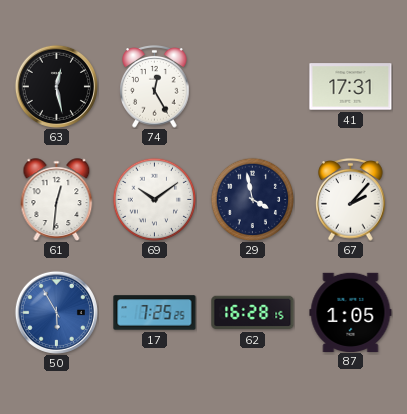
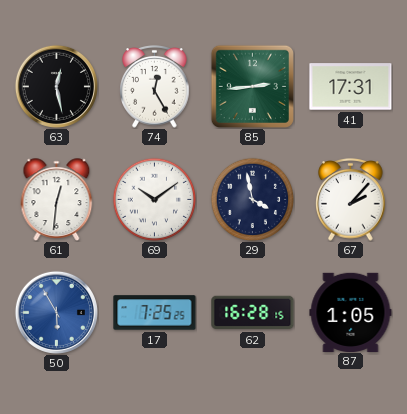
85: none -> 2:44 (252, 86)
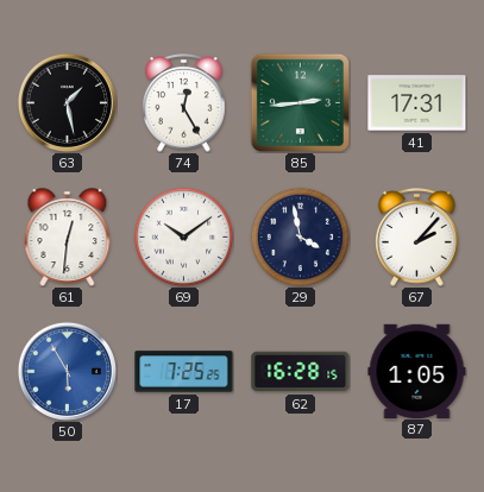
63: 12:28 -> 1:28 (67, 102)
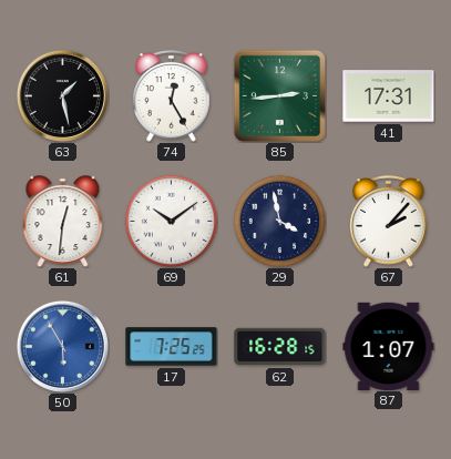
87: 1:05 -> 1:07 (389, 346)
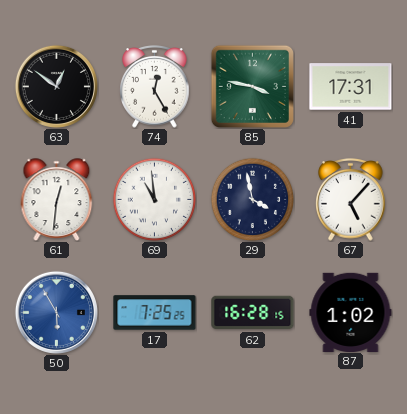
63: 1:28 -> 12:51 (56, 86)
85: 2:44 -> 3:47 (252, 86)
69: 10:09 -> 10:59 (154, 199)
67: 2:07 -> 5:07 (351, 200)
87: 1:07 -> 1:02 (351, 312)
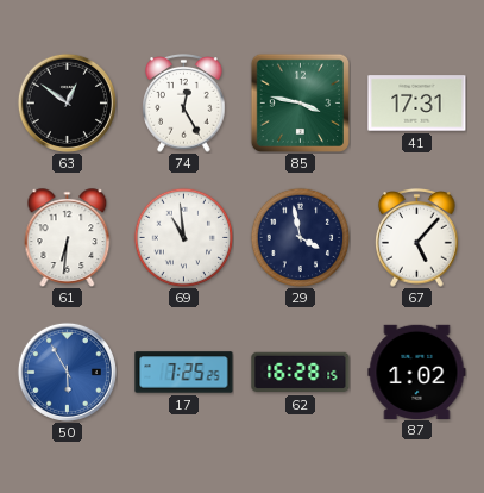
61: 12:31 -> 6:31 (68, 238)
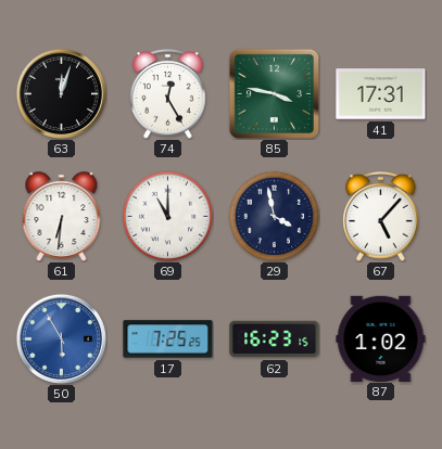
63: 12:51 -> 12:03 (61, 93)
69: 10:59 -> 11:00 (167, 216)
62: 16:28 -> 16:23 (275, 339)
